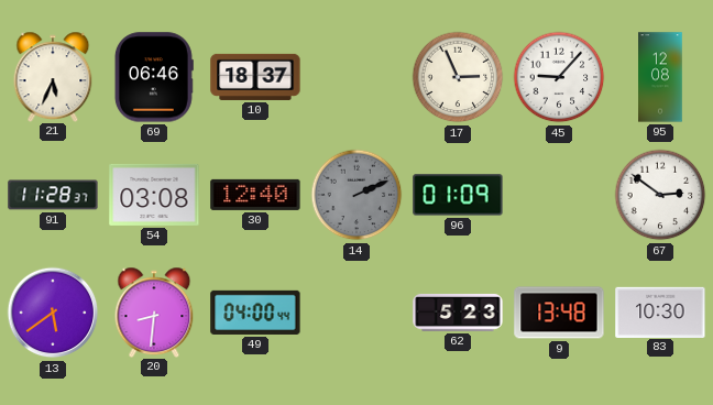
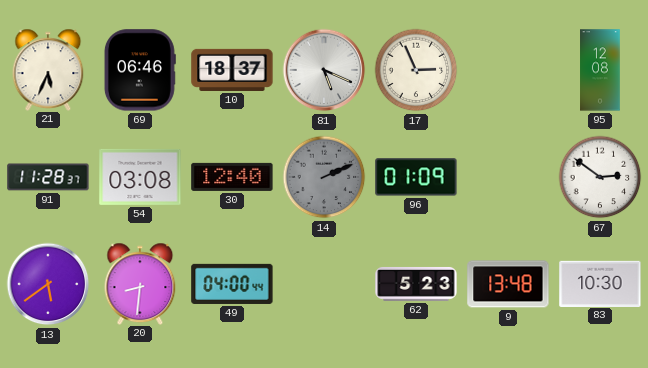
81: none -> 5:19 (324, 70)
45: 9:07 -> none (559, 77)
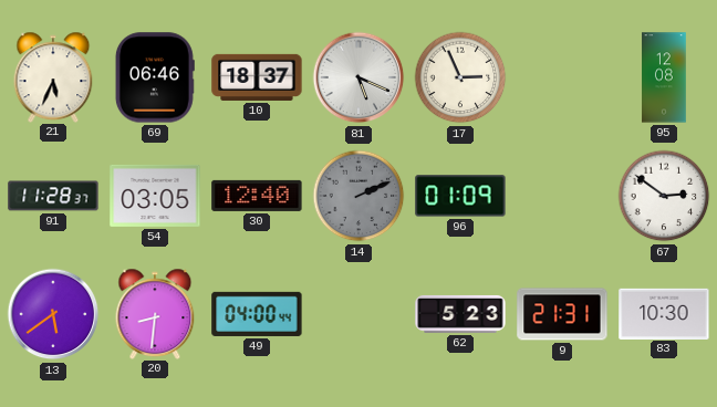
54: 03:08 -> 03:05 (155, 196)
9: 13:48 -> 21:31 (562, 314)
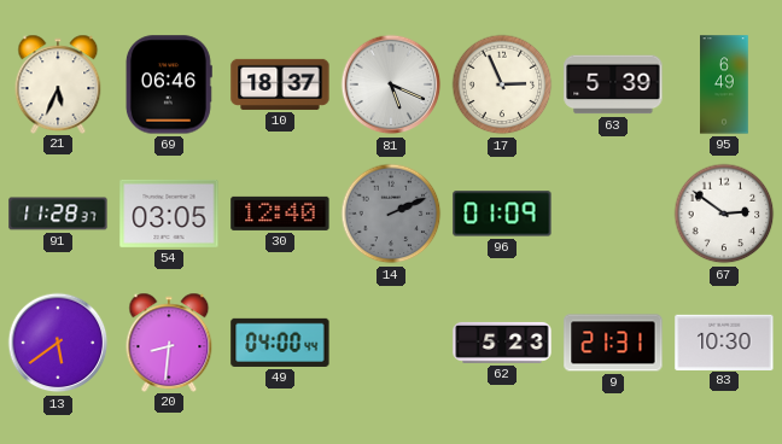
63: none -> 5:39 (613, 84)
95: 12:08 -> 6:49 (724, 84)
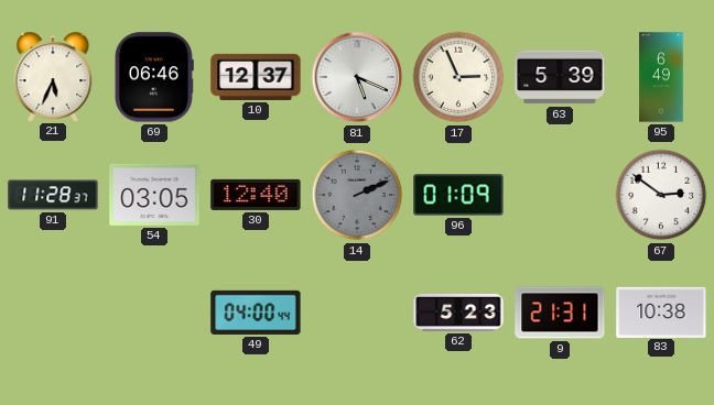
10: 18:37 -> 12:37 (256, 77)
13: 5:39 -> none (58, 343)
20: 8:31 -> none (169, 341)
83: 10:30 -> 10:38 (661, 311)
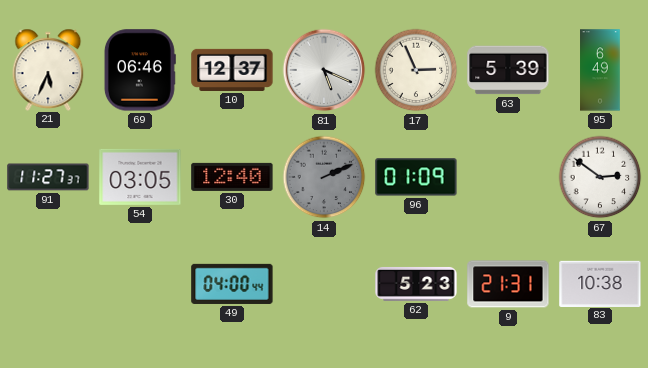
91: 11:28 -> 11:27 (48, 177)
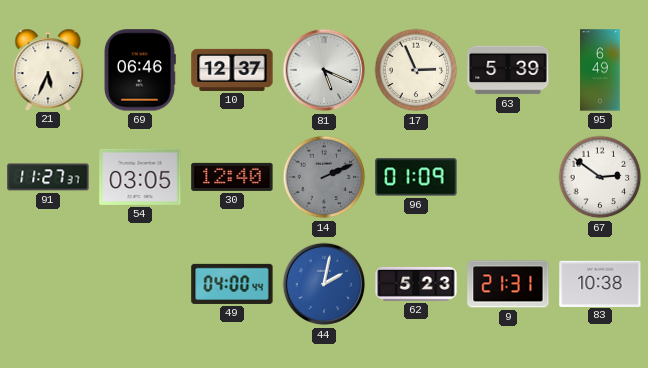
44: none -> 2:02 (324, 284)
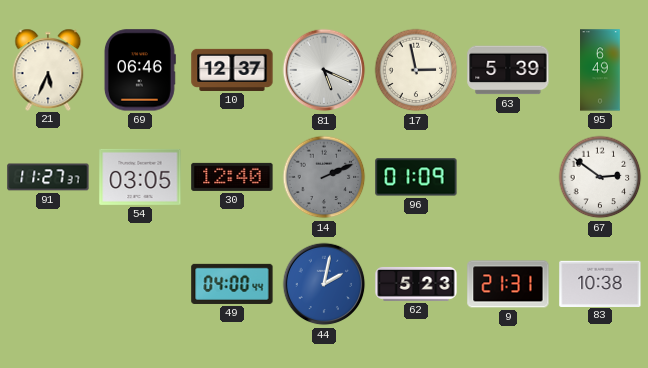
17: 2:56 -> 2:58 (416, 70)
